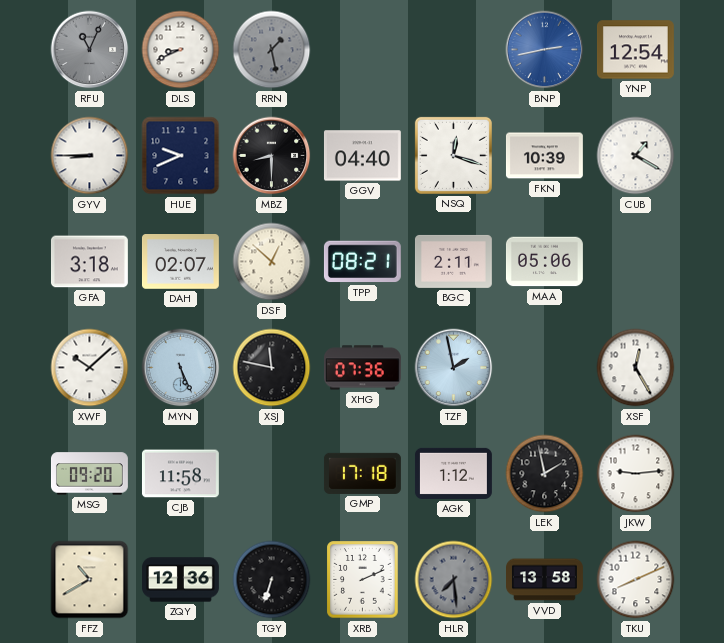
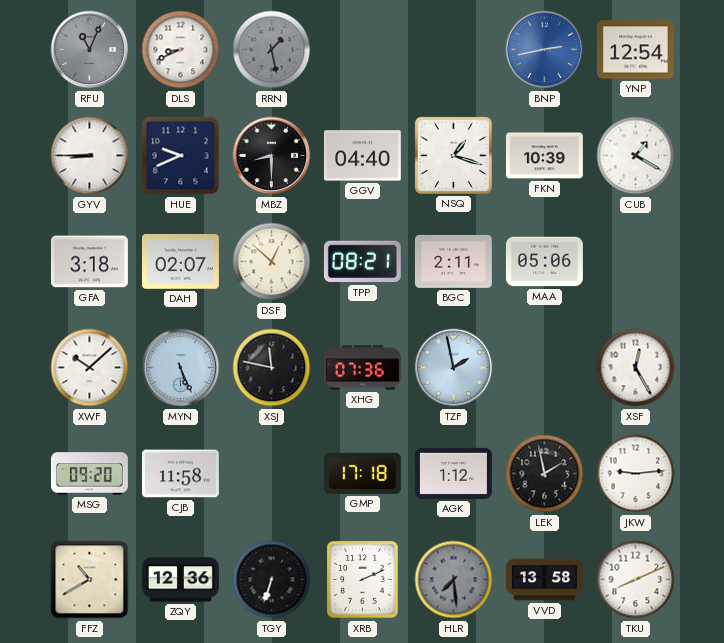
NSQ: 12:18 -> 1:18 (453, 155)
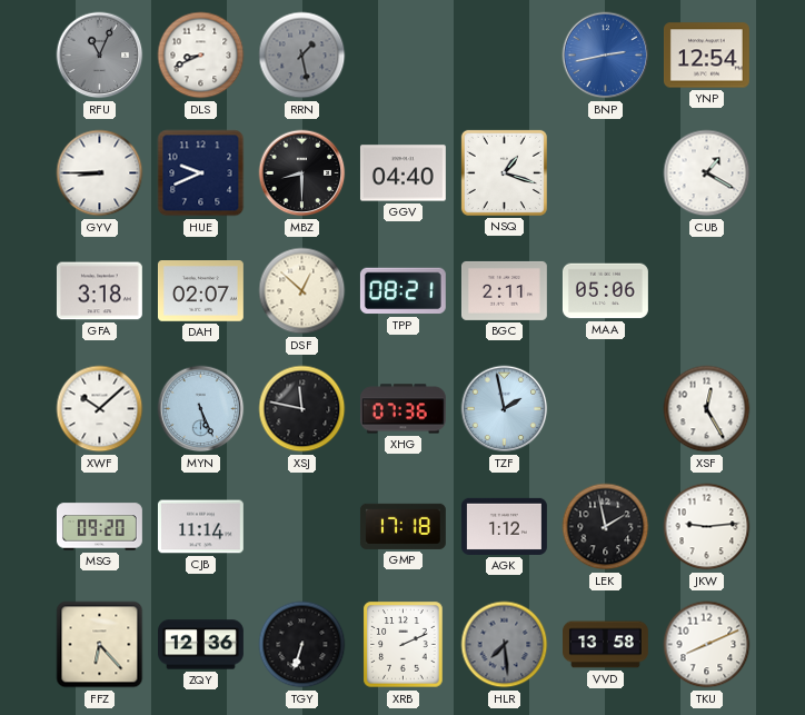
FKN: 10:39 -> none (544, 156)
CJB: 11:58 -> 11:14 (200, 527)
FFZ: 10:40 -> 6:23 (100, 645)
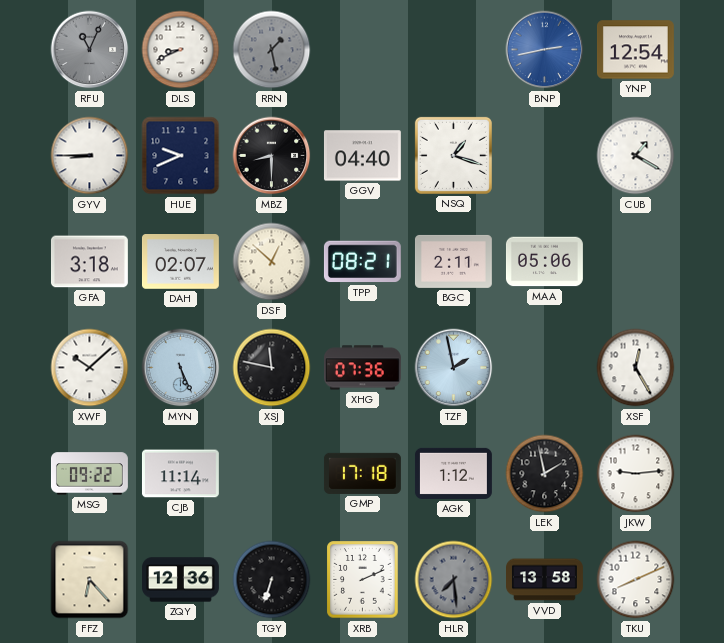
MSG: 09:20 -> 09:22 (89, 474)
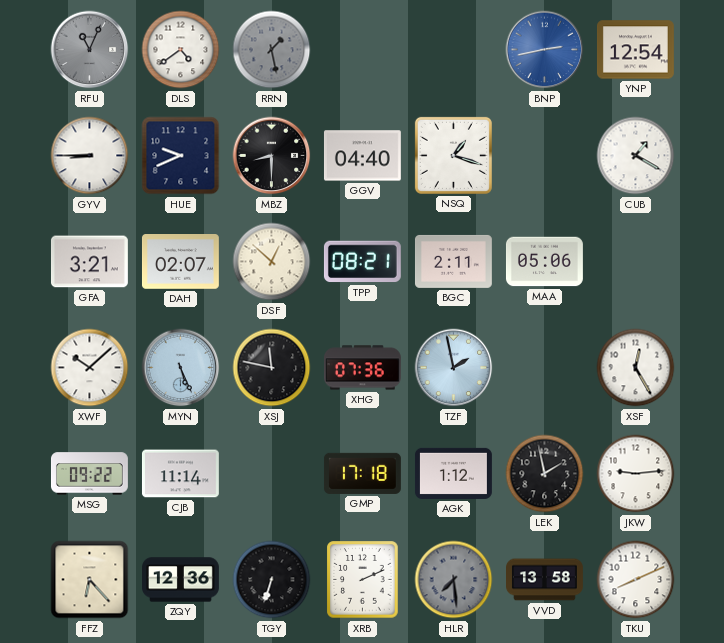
DLS: 8:41 -> 4:39 (181, 50)
GFA: 3:18 -> 3:21 (89, 262)
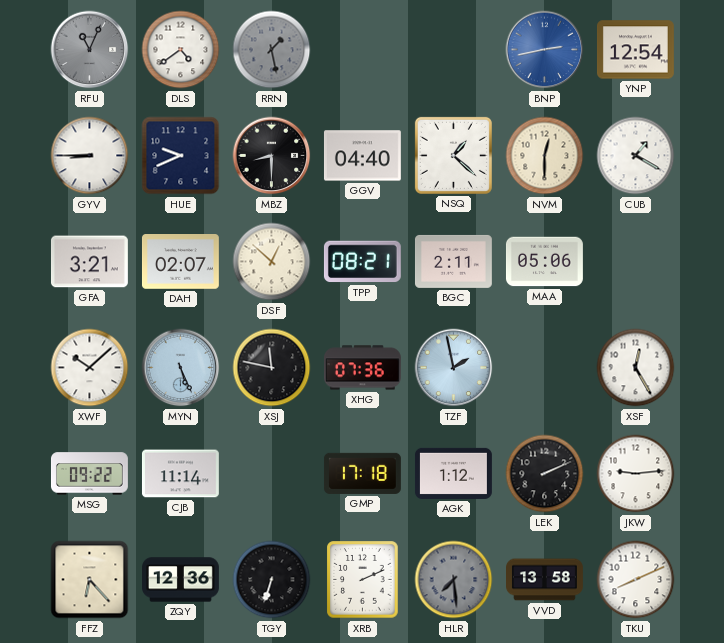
NSQ: 1:18 -> 1:22 (453, 155)
NVM: none -> 12:30 (545, 156)
LEK: 1:58 -> 2:11 (545, 474)
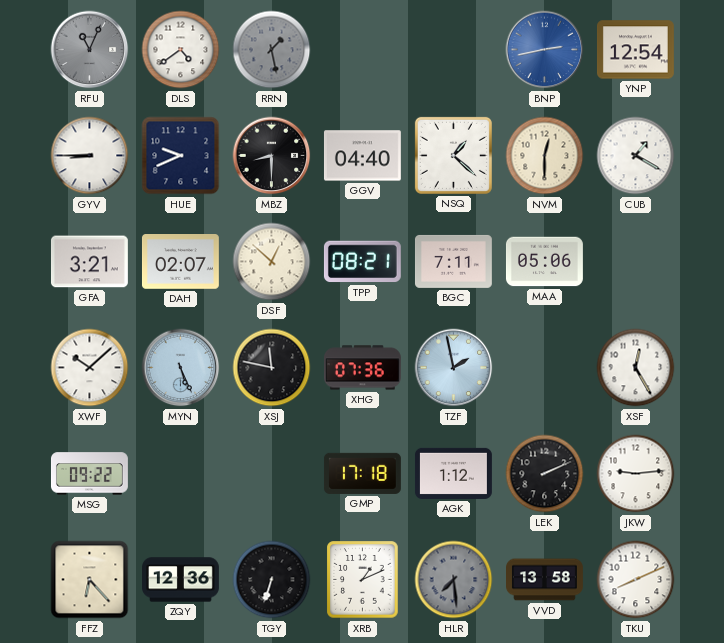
BGC: 2:11 -> 7:11 (453, 261)
CJB: 11:14 -> none (180, 474)
XRB: 2:11 -> 1:11 (363, 580)
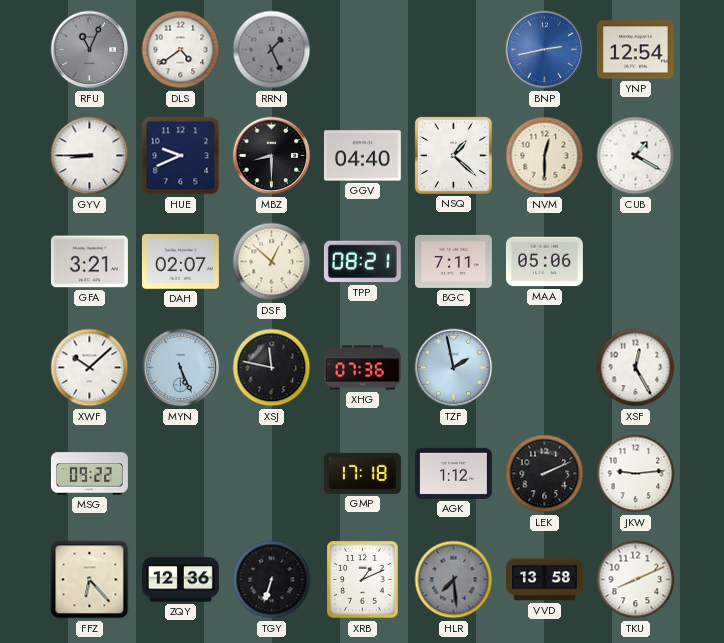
RRN: 1:28 -> 1:26 (272, 50)
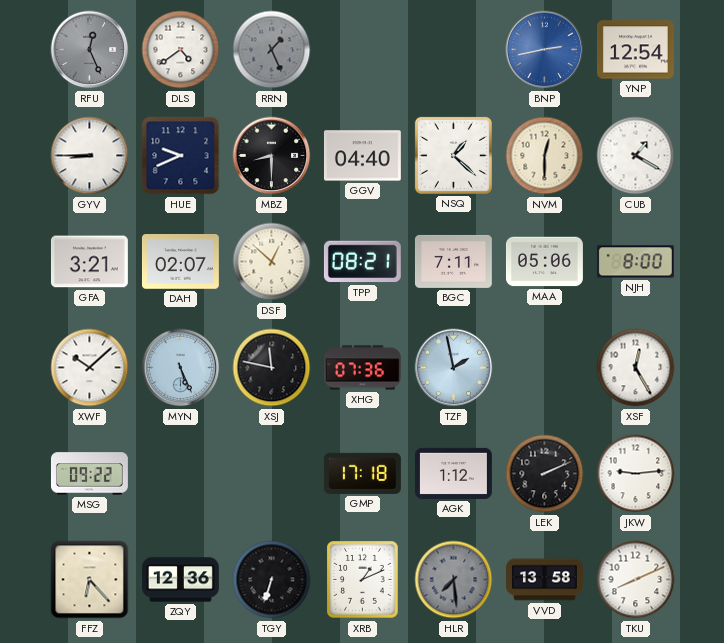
RFU: 11:04 -> 12:26 (90, 50)
NJH: none -> 8:00 (635, 262)
